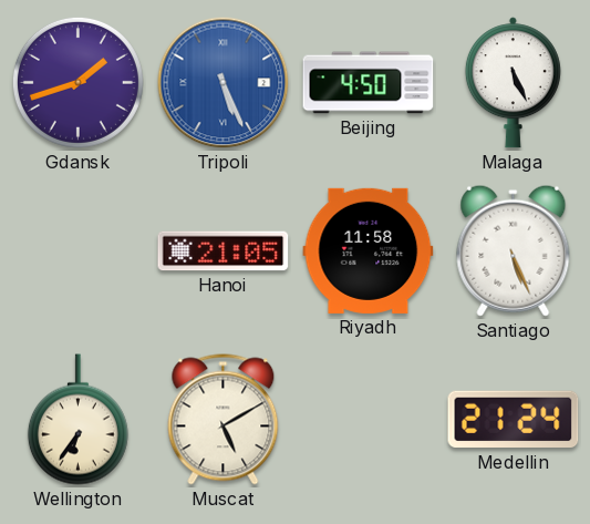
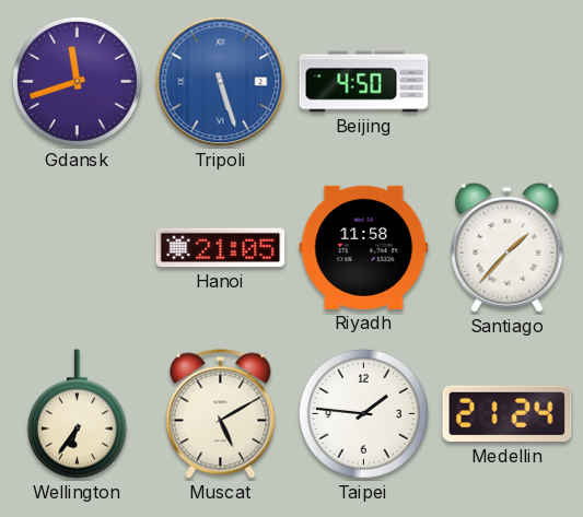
Gdansk: 1:42 -> 11:42 (77, 81)
Tripoli: 5:26 -> 5:27 (221, 82)
Malaga: 5:26 -> none (513, 83)
Santiago: 5:26 -> 1:37 (508, 247)
Taipei: none -> 1:46 (363, 413)
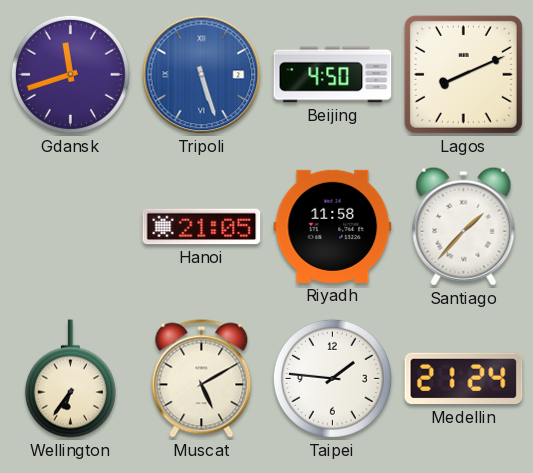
Lagos: none -> 8:11 (463, 74)
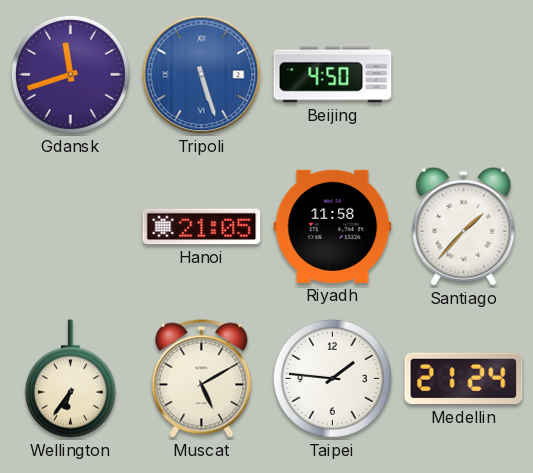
Lagos: 8:11 -> none (463, 74)
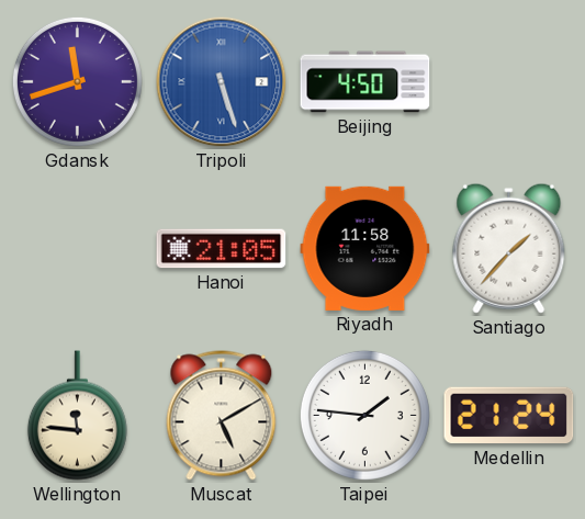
Wellington: 6:36 -> 11:46 (77, 416)
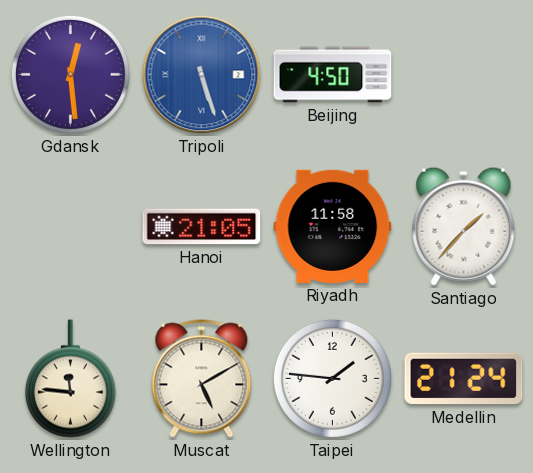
Gdansk: 11:42 -> 12:29 (70, 74)
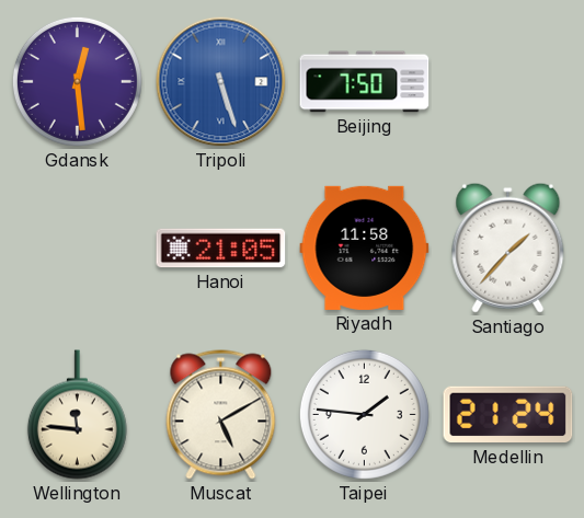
Beijing: 4:50 -> 7:50 (365, 82)
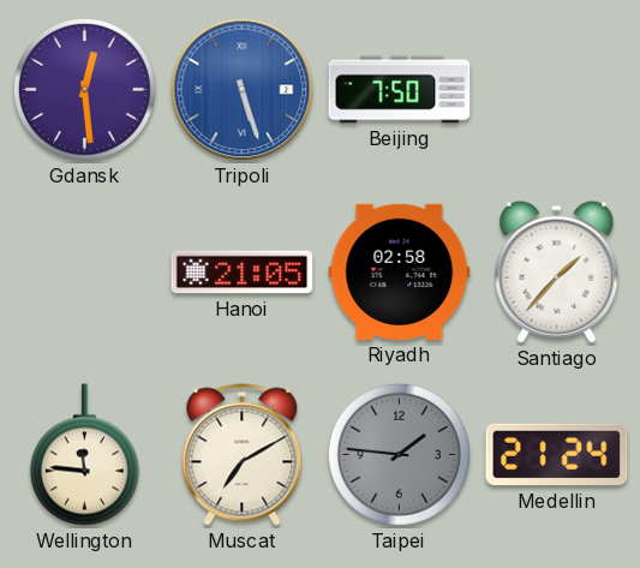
Riyadh: 11:58 -> 02:58 (400, 271)
Muscat: 5:10 -> 7:10 (243, 455)
Taipei dial: white -> grey (399, 454)
